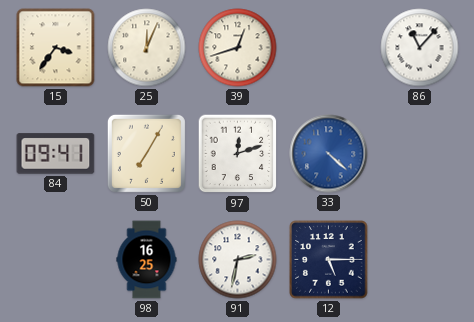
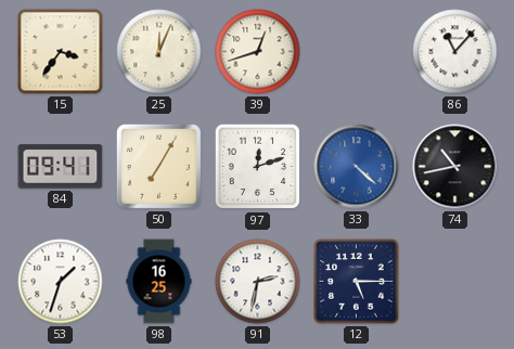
74: none -> 10:43 (455, 167)
53: none -> 1:33 (61, 282)
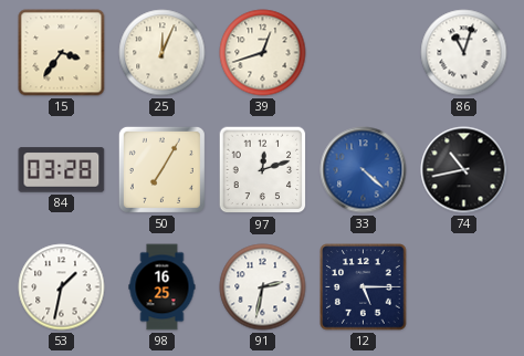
86: 11:07 -> 11:03 (464, 53)
84: 09:41 -> 03:28 (62, 170)
53: 1:33 -> 1:32 (62, 287)
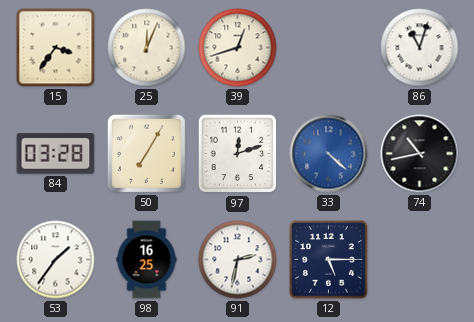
53: 1:32 -> 1:36 (56, 260)
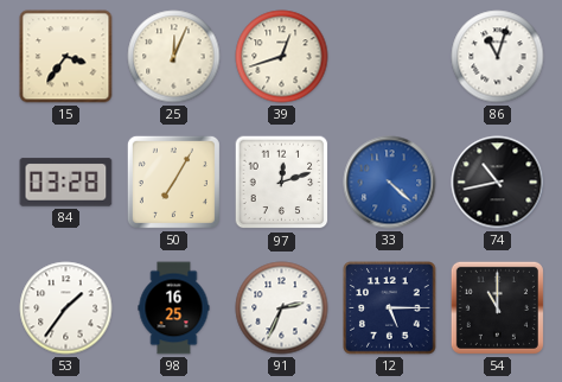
91: 2:32 -> 2:34 (282, 308)
54: none -> 11:00 (497, 307)
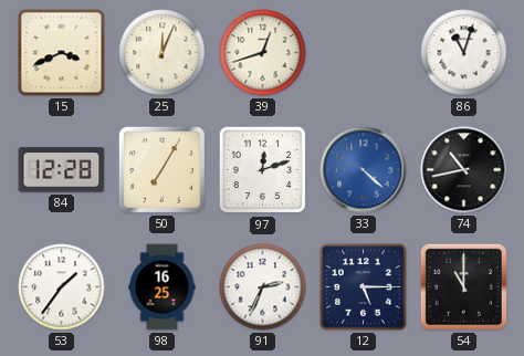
15: 3:36 -> 3:41 (62, 53)
84: 03:28 -> 12:28 (62, 170)
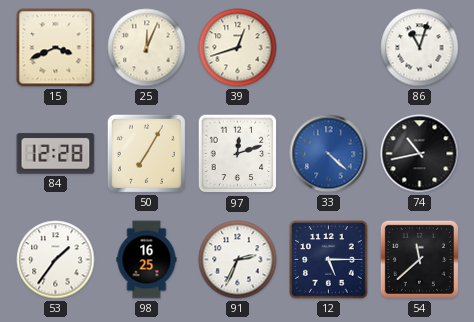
54: 11:00 -> 11:38 (419, 259)
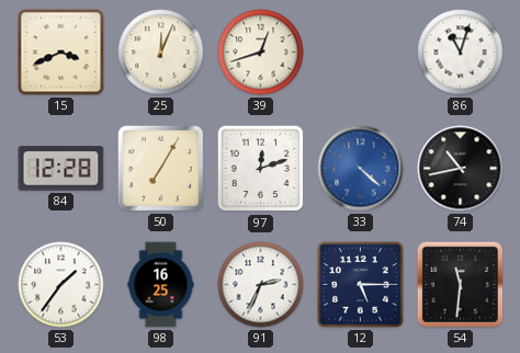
54: 11:38 -> 11:31 (460, 284)
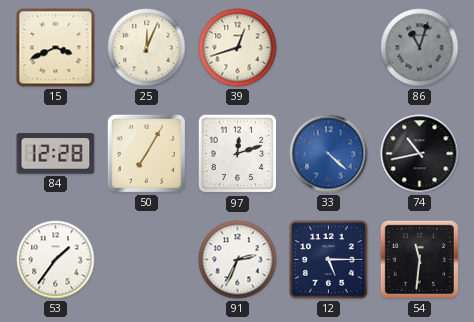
86 dial: white -> grey (420, 48)
98: 16:25 -> none (161, 285)
